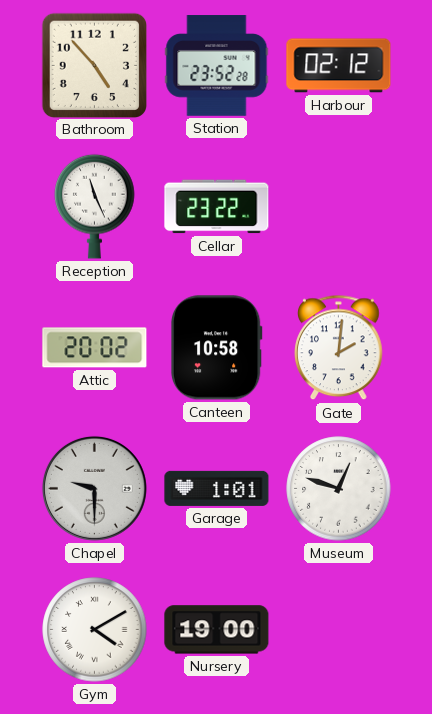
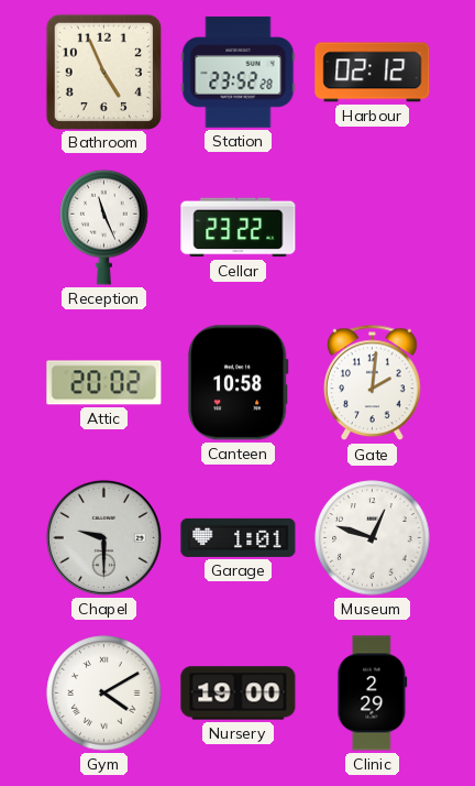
Bathroom: 4:53 -> 4:56 (103, 72)
Clinic: none -> 2:29 (373, 694)
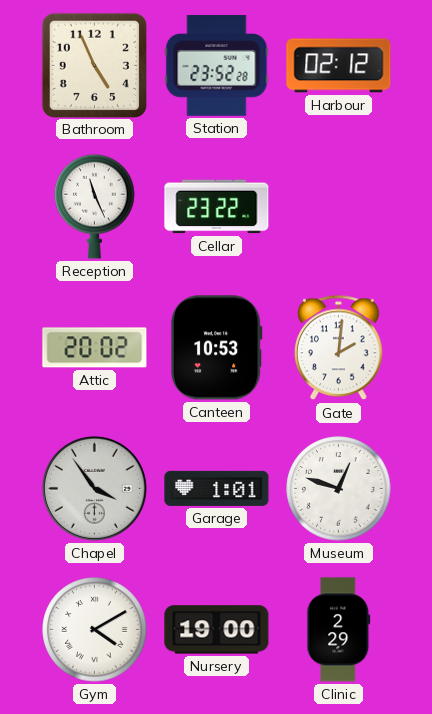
Canteen: 10:58 -> 10:53 (216, 348)
Chapel: 9:30 -> 3:54 (94, 488)
